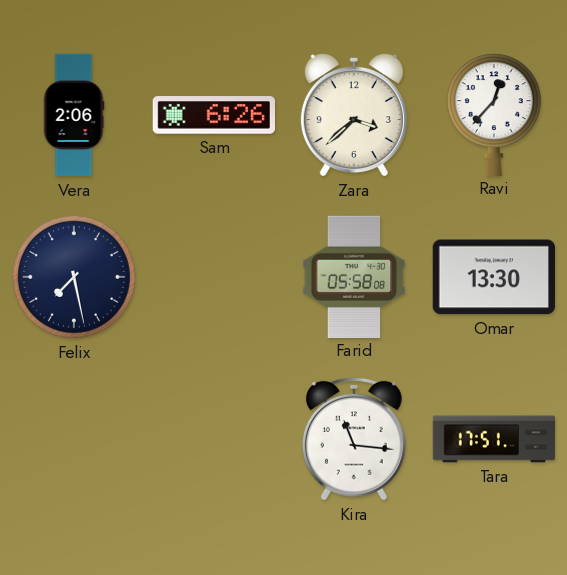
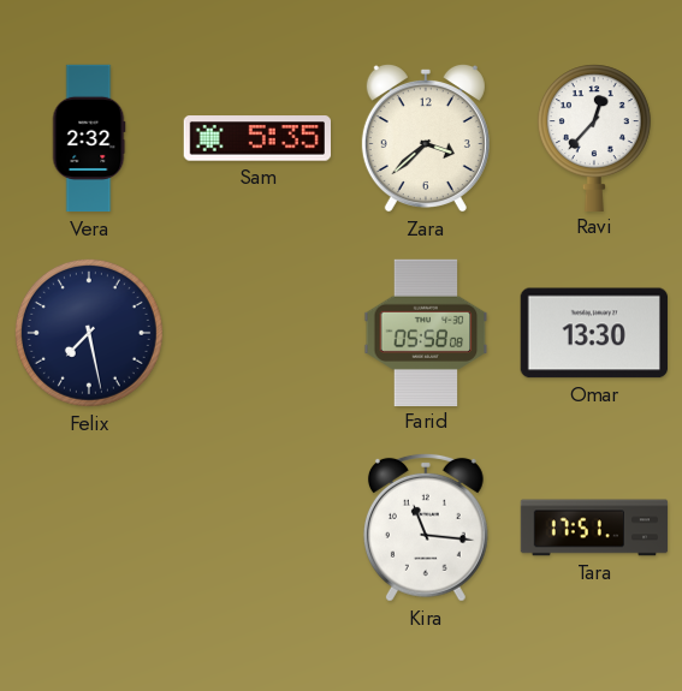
Vera: 2:06 -> 2:32 (89, 138)
Sam: 6:26 -> 5:35 (256, 138)
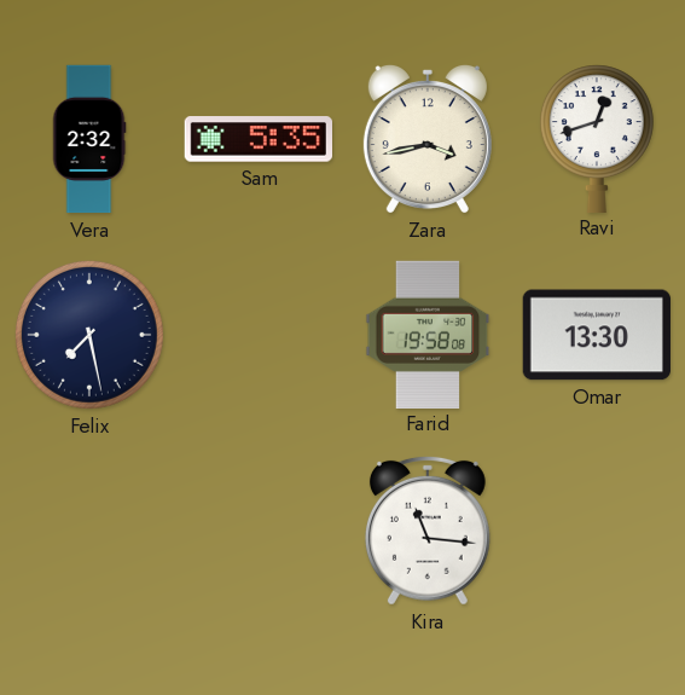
Zara: 3:38 -> 3:43 (428, 139)
Ravi: 12:37 -> 12:42 (597, 138)
Farid: 05:58 -> 19:58 (428, 334)
Tara: 17:51 -> none (594, 528)
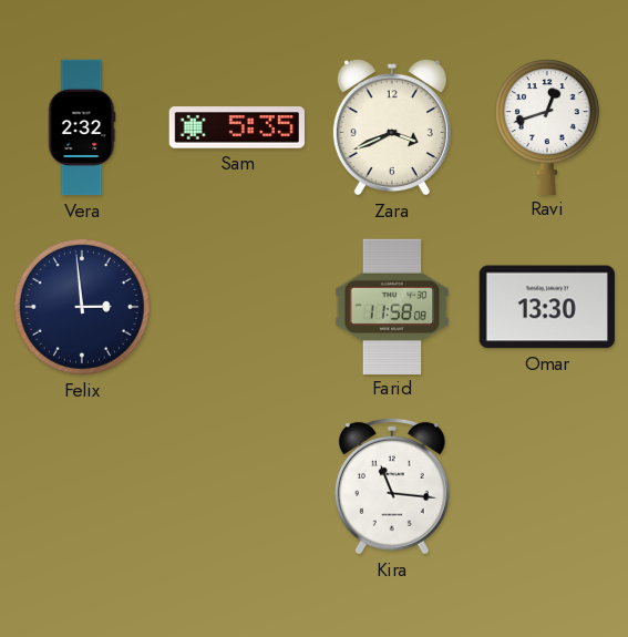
Zara: 3:43 -> 3:41 (392, 127)
Felix: 7:28 -> 2:59 (82, 307)
Farid: 19:58 -> 11:58 (392, 306)
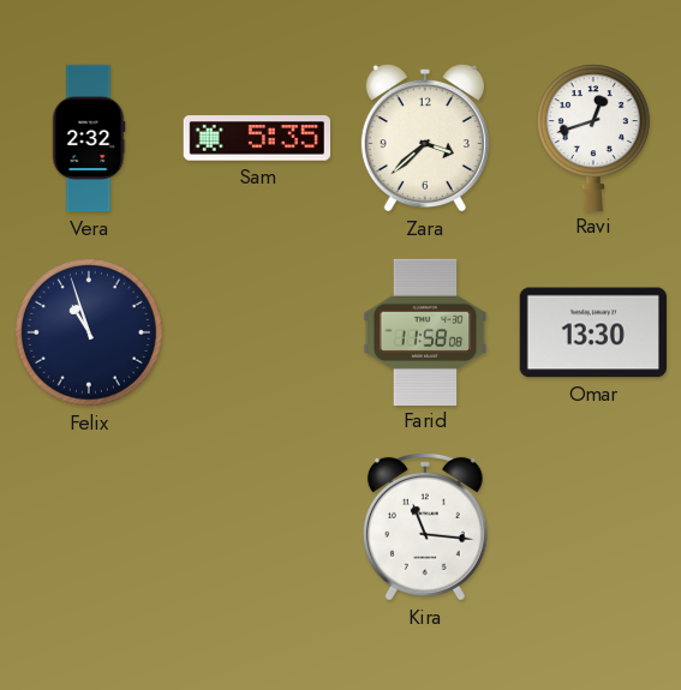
Zara: 3:41 -> 3:38 (425, 138)
Felix: 2:59 -> 10:57 (89, 332)
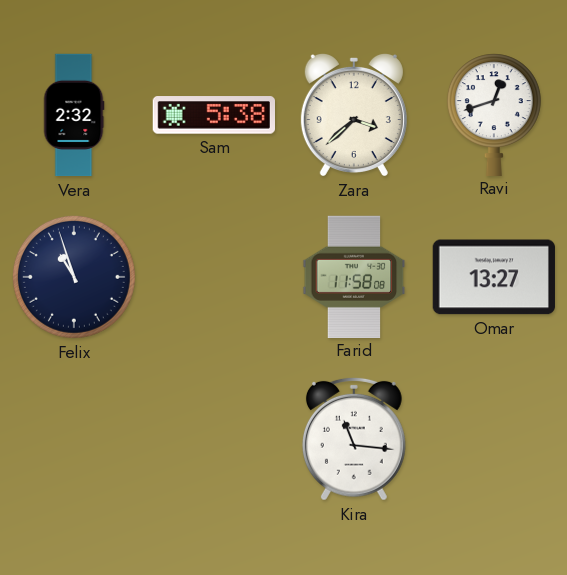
Sam: 5:35 -> 5:38 (213, 115)
Omar: 13:30 -> 13:27 (494, 277)
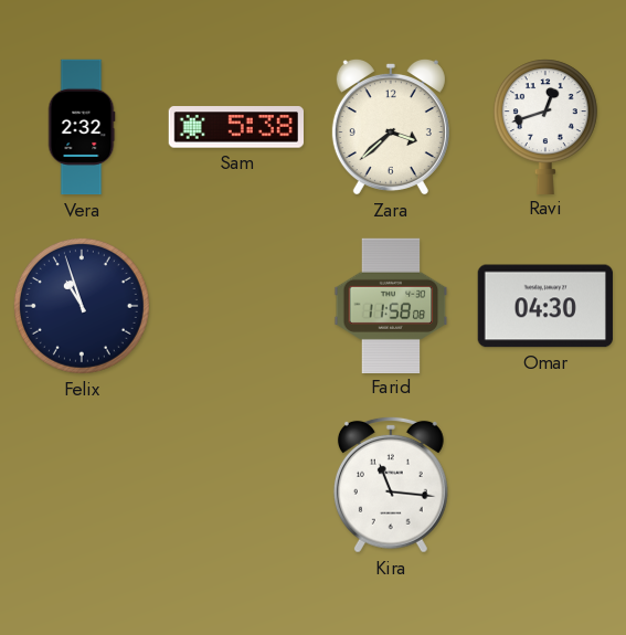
Omar: 13:27 -> 04:30 (545, 306)
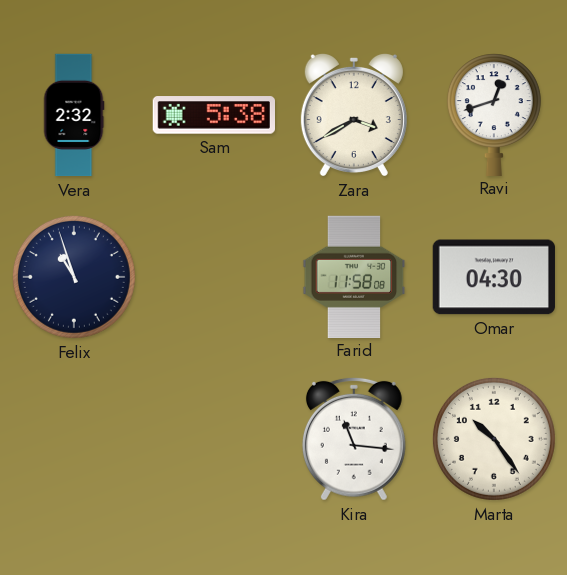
Zara: 3:38 -> 3:40 (354, 115)
Marta: none -> 10:24 (494, 439)
